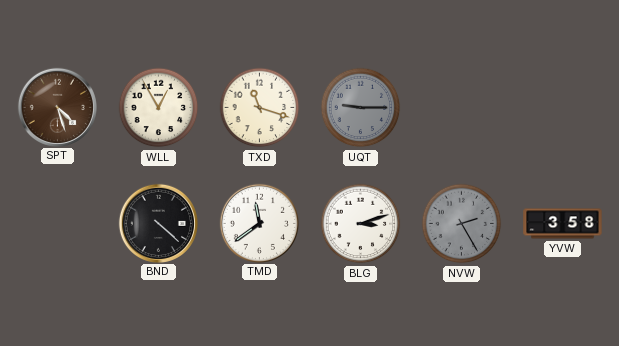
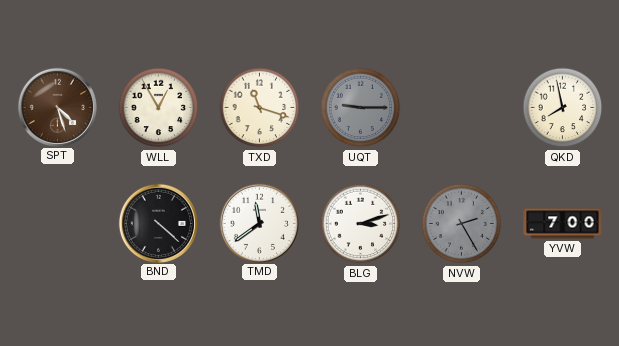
QKD: none -> 7:58 (563, 108)
YVW: 3:58 -> 7:00 (563, 224)
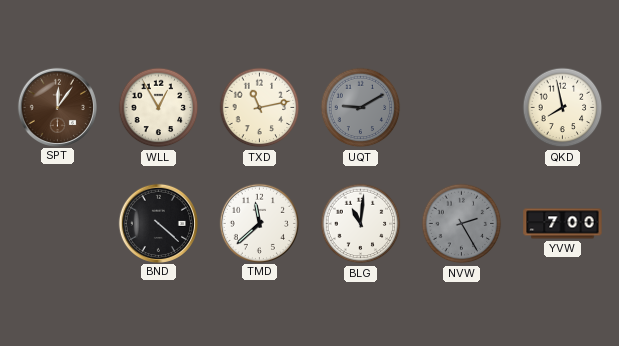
SPT: 4:27 -> 12:06 (57, 107)
TXD: 11:18 -> 11:13 (260, 108)
UQT: 9:15 -> 9:10 (361, 108)
TMD: 11:39 -> 11:38 (259, 223)
BLG: 3:12 -> 11:01 (361, 224)
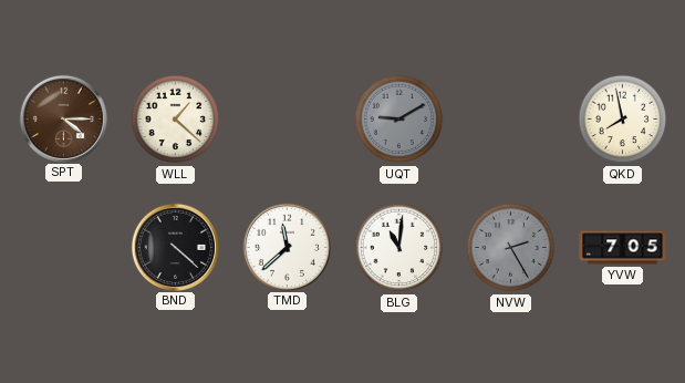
SPT: 12:06 -> 4:15 (63, 118)
WLL: 12:55 -> 1:22 (176, 120)
TXD: 11:13 -> none (260, 108)
YVW: 7:00 -> 7:05 (623, 248)
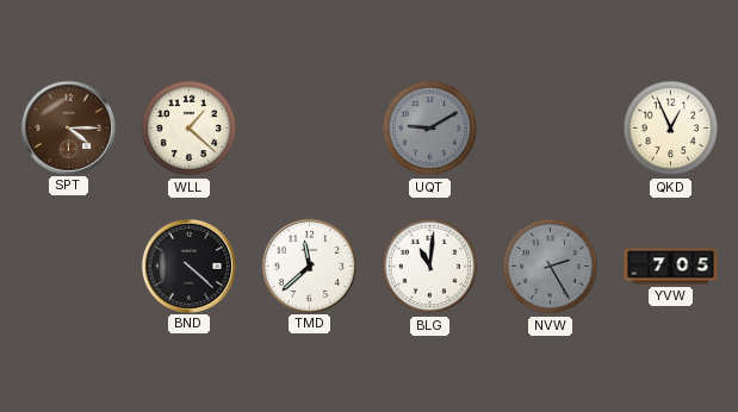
QKD: 7:58 -> 12:56 (671, 129)
